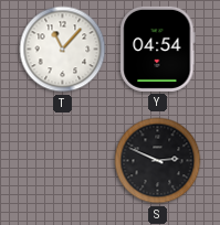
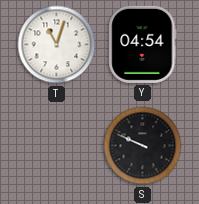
T: 11:07 -> 11:03 (57, 45)
S: 2:49 -> 9:49 (143, 146)
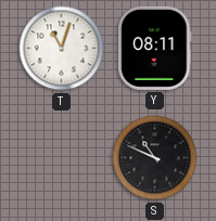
Y: 04:54 -> 08:11 (155, 48)
S: 9:49 -> 10:49 (155, 158)
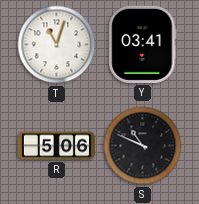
Y: 08:11 -> 03:41 (143, 44)
R: none -> 5:06 (56, 146)
